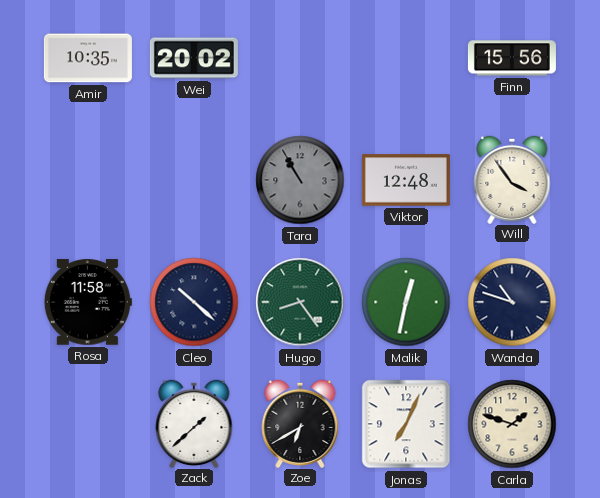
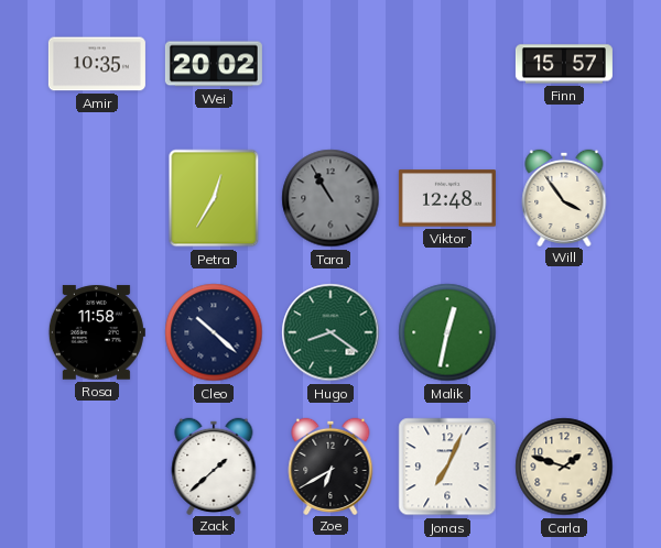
Finn: 15:56 -> 15:57 (564, 64)
Petra: none -> 12:35 (214, 198)
Hugo: 8:24 -> 8:21 (330, 332)
Wanda: 10:48 -> none (512, 302)
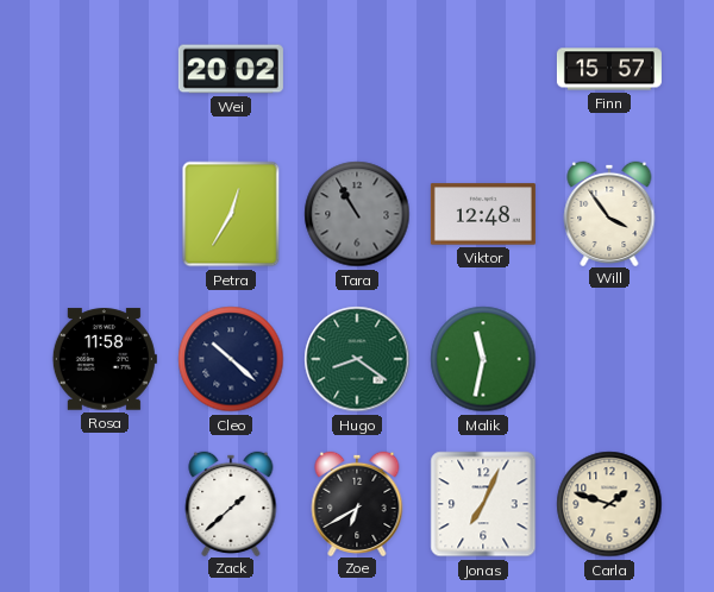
Amir: 10:35 -> none (97, 64)
Malik: 12:32 -> 11:32 (483, 359)
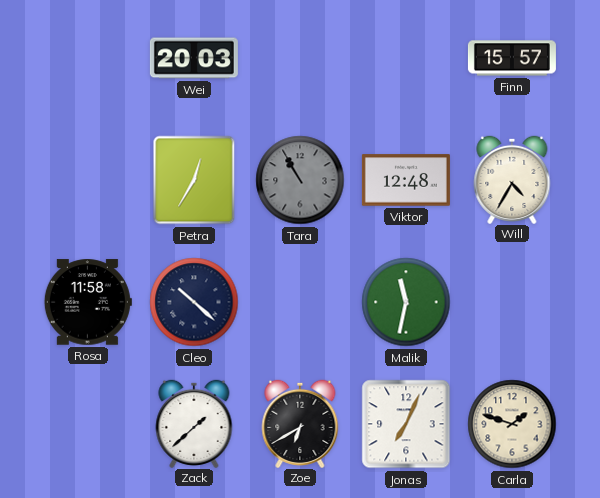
Wei: 20:02 -> 20:03 (194, 58)
Will: 3:54 -> 4:35 (512, 179)
Hugo: 8:21 -> none (357, 359)
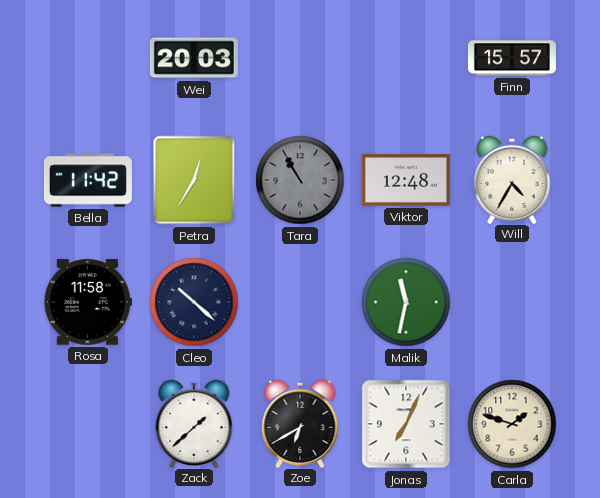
Bella: none -> 11:42 (88, 180)
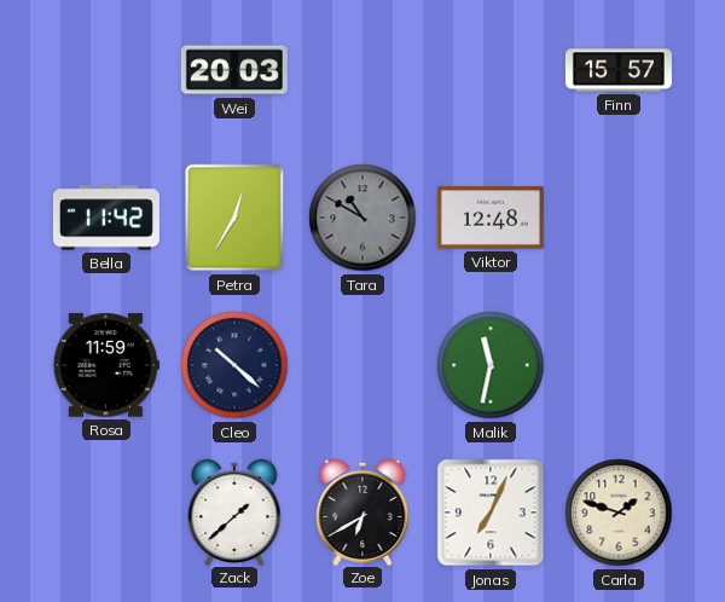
Tara: 10:55 -> 10:50 (362, 218)
Will: 4:35 -> none (512, 179)
Rosa: 11:58 -> 11:59 (106, 365)
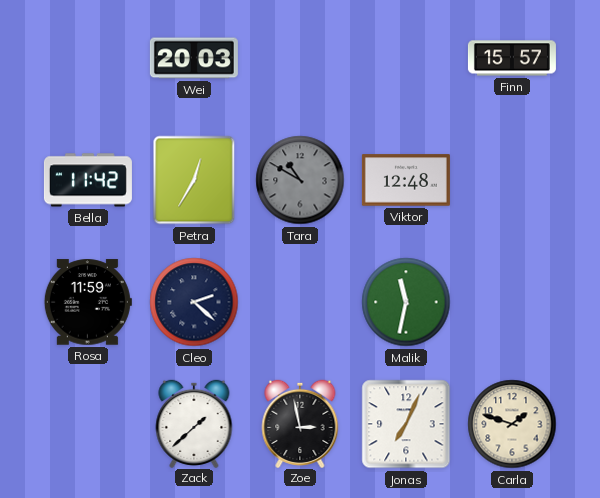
Cleo: 10:22 -> 2:22 (194, 302)
Zoe: 6:40 -> 2:58 (300, 423)
